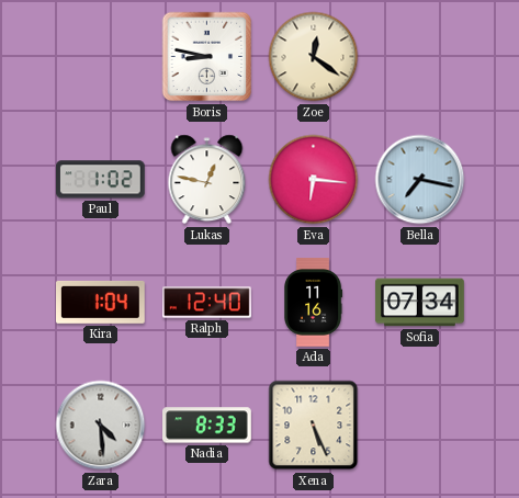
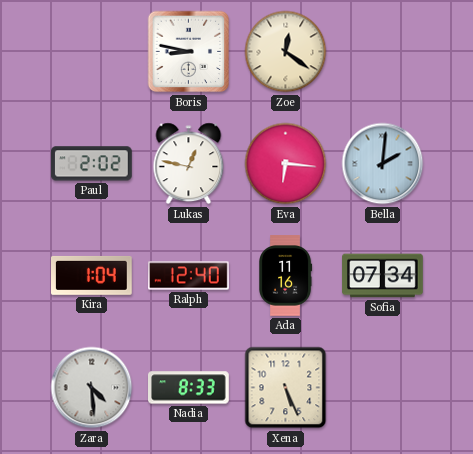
Paul: 1:02 -> 2:02 (91, 164)
Bella: 7:17 -> 2:01 (383, 164)
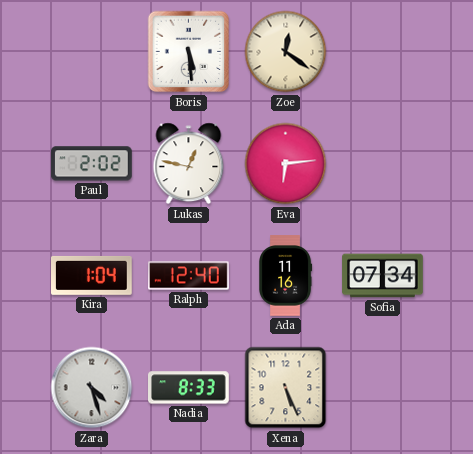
Boris: 8:47 -> 5:29 (189, 52)
Eva: 6:16 -> 6:14 (286, 164)
Bella: 2:01 -> none (383, 164)
Zara: 4:29 -> 4:27 (92, 388)
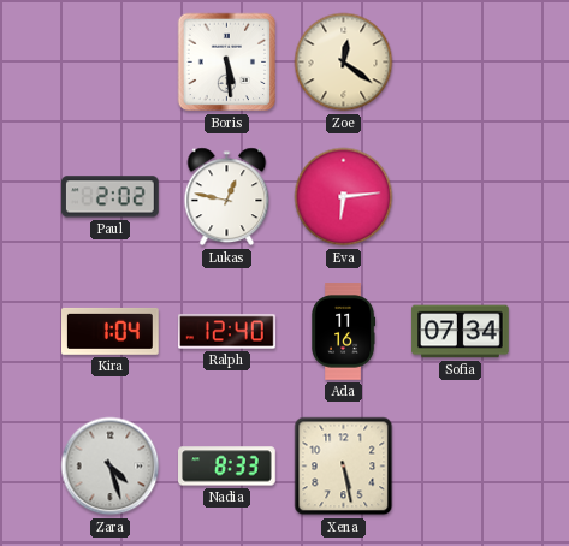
Xena: 5:26 -> 5:28 (344, 467)
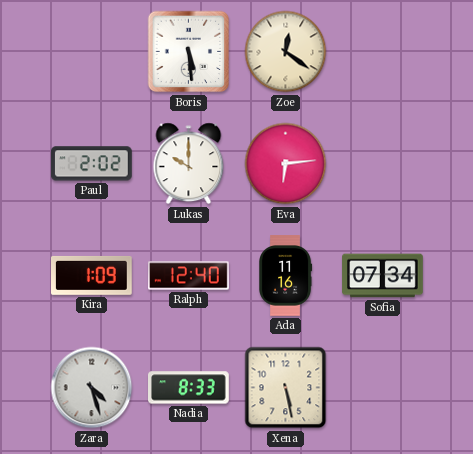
Lukas: 12:47 -> 10:00 (189, 164)
Kira: 1:04 -> 1:09 (92, 275)
